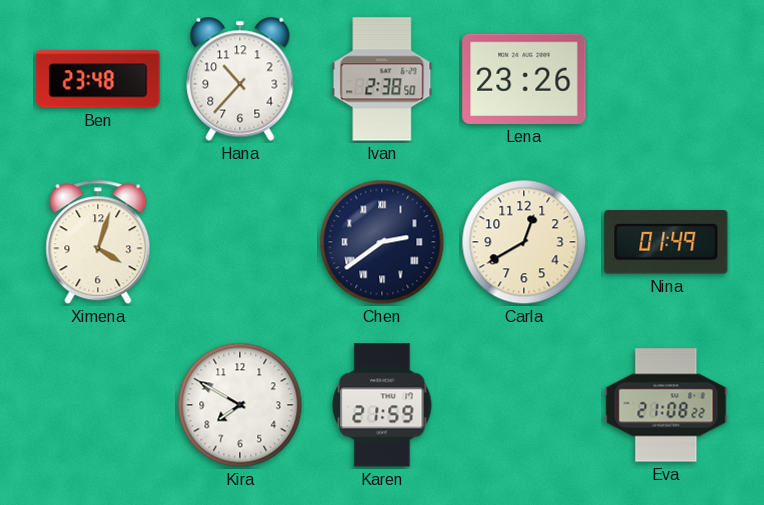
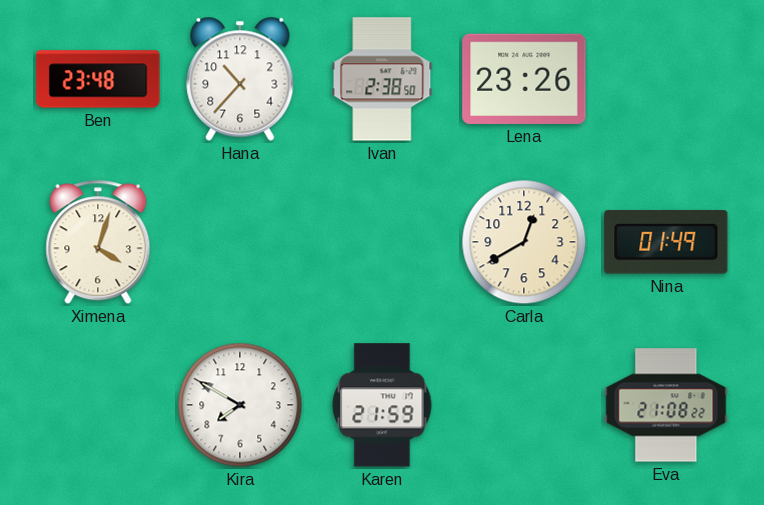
Chen: 2:39 -> none (382, 242)
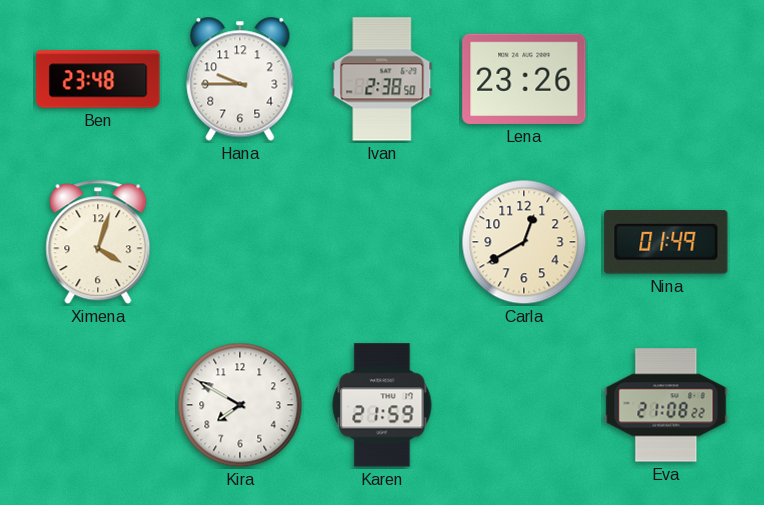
Hana: 10:37 -> 9:45 (240, 79)
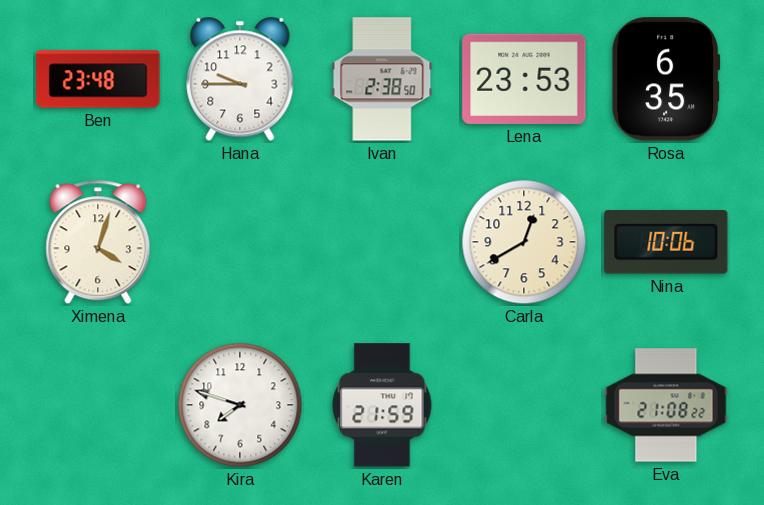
Lena: 23:26 -> 23:53 (524, 79)
Rosa: none -> 6:35 (666, 79)
Nina: 01:49 -> 10:06 (666, 242)
Kira: 7:50 -> 7:48 (240, 405)
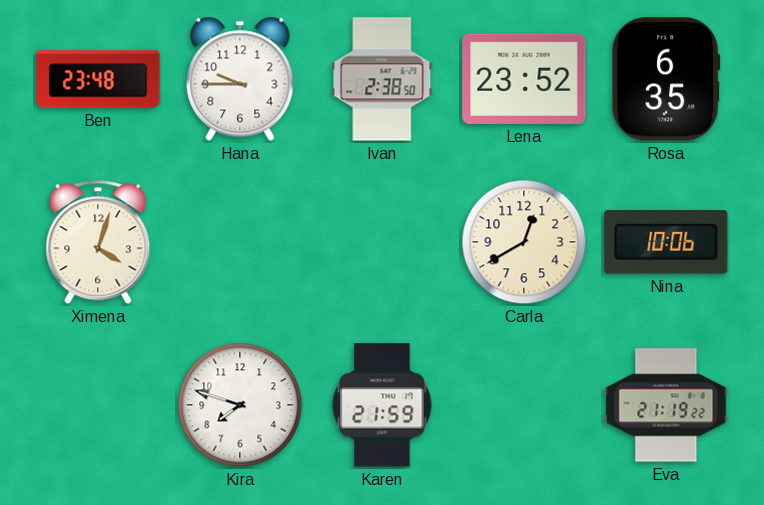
Lena: 23:53 -> 23:52 (524, 79)
Eva: 21:08 -> 21:19 (666, 405)
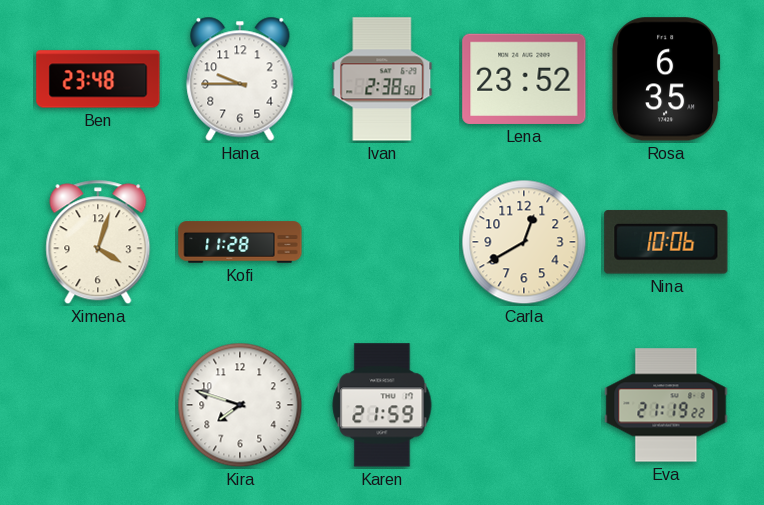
Kofi: none -> 11:28 (240, 242)
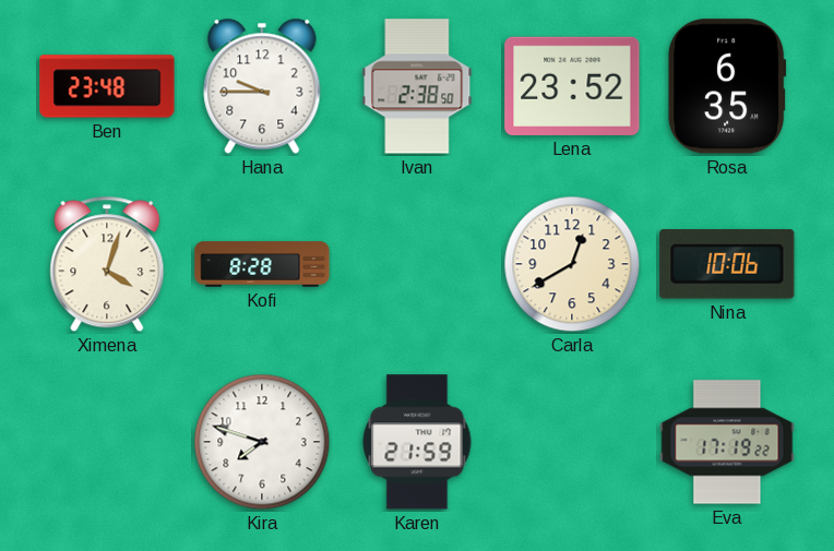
Kofi: 11:28 -> 8:28 (262, 264)
Eva: 21:19 -> 17:19 (727, 442)
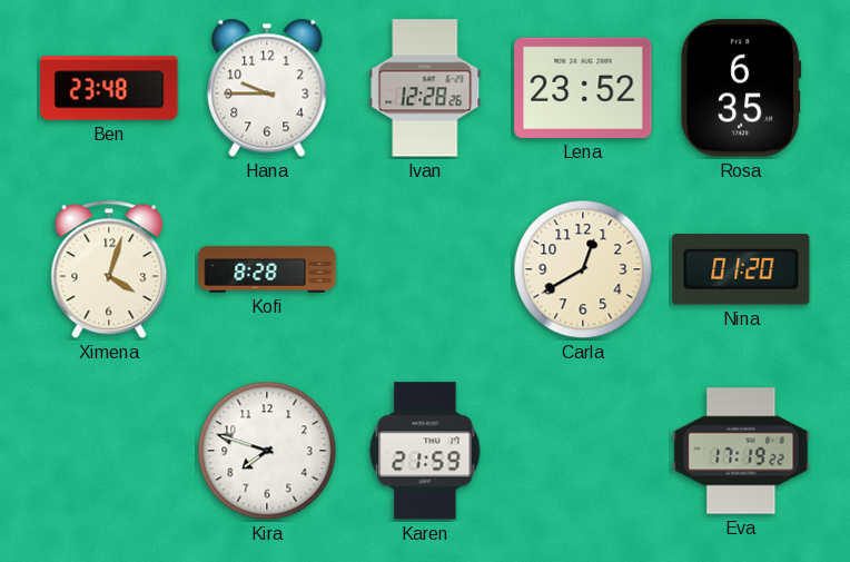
Ivan: 2:38 -> 12:28 (425, 88)
Nina: 10:06 -> 01:20 (741, 269)
